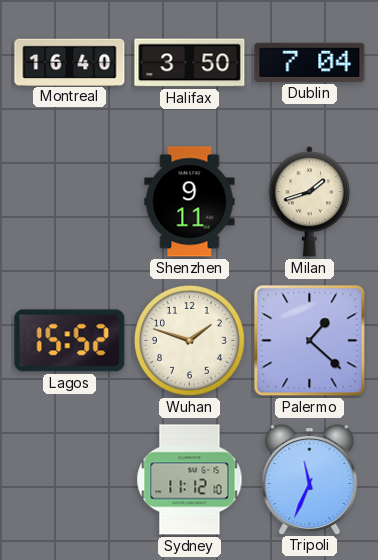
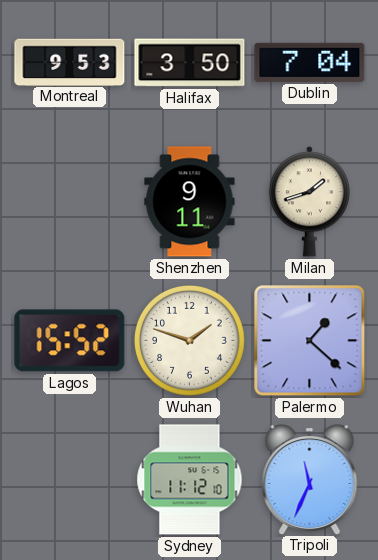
Montreal: 16:40 -> 9:53 (70, 62)
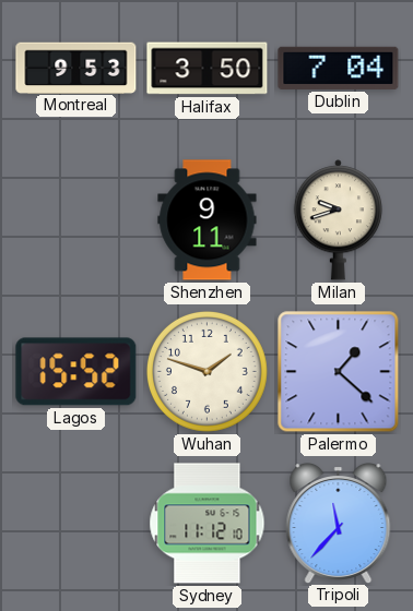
Milan: 1:42 -> 9:42 (338, 220)
Tripoli: 11:34 -> 11:37 (339, 524)
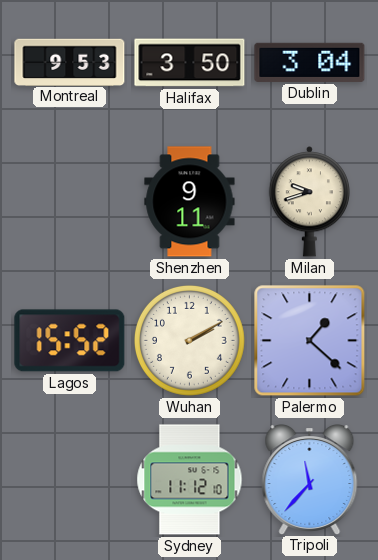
Dublin: 7:04 -> 3:04 (310, 62)
Wuhan: 1:48 -> 2:10 (189, 340)
